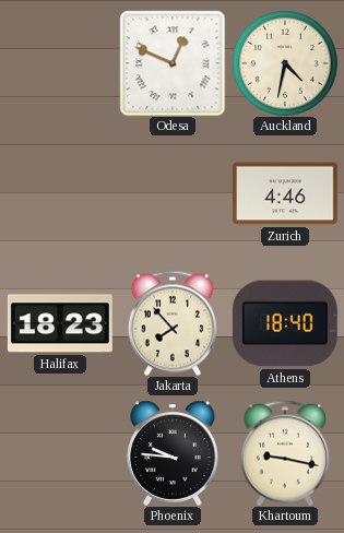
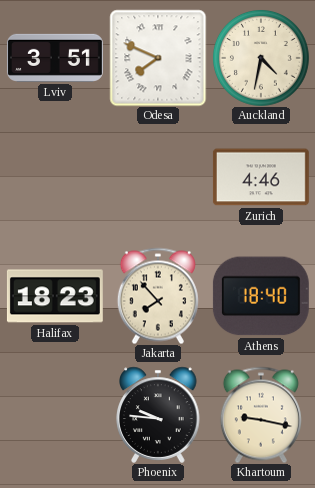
Lviv: none -> 3:51 (55, 58)
Odesa: 12:49 -> 7:49 (158, 58)
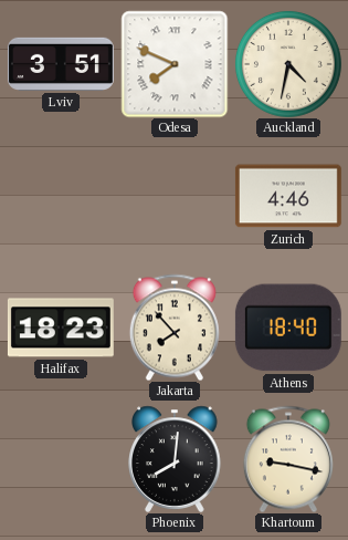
Phoenix: 9:46 -> 8:01 (175, 459)
